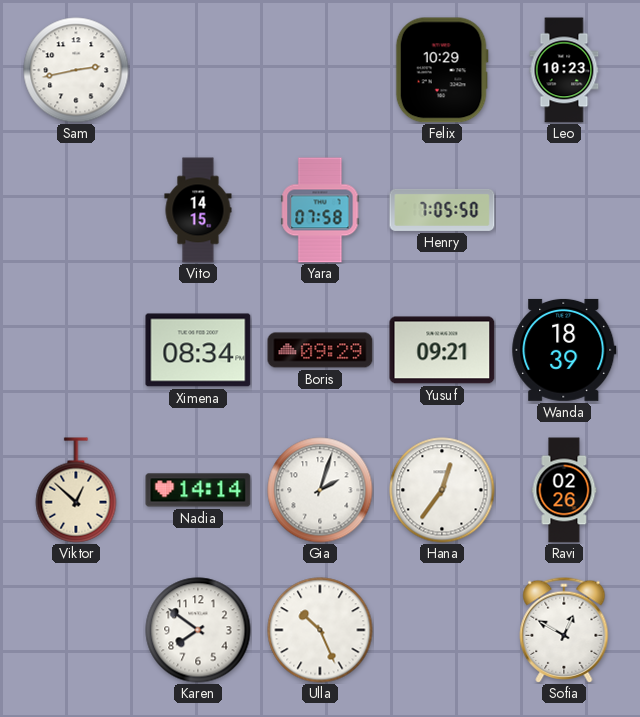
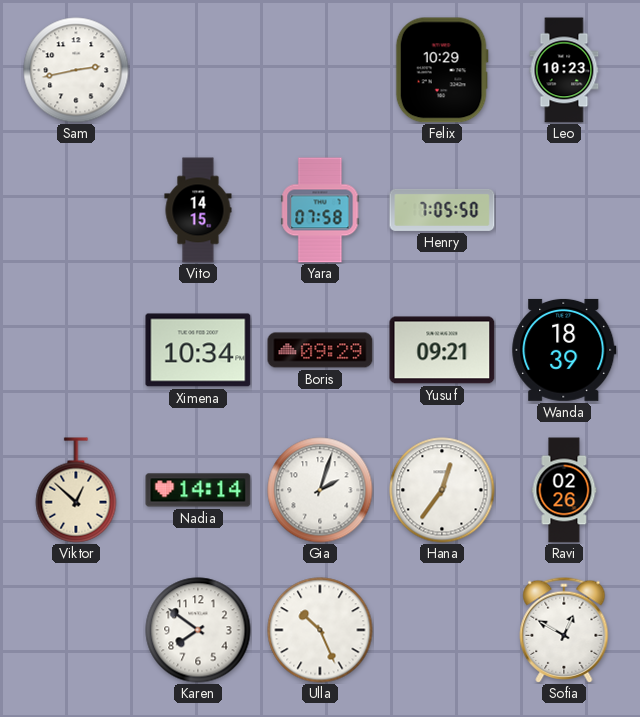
Ximena: 08:34 -> 10:34 (198, 350)
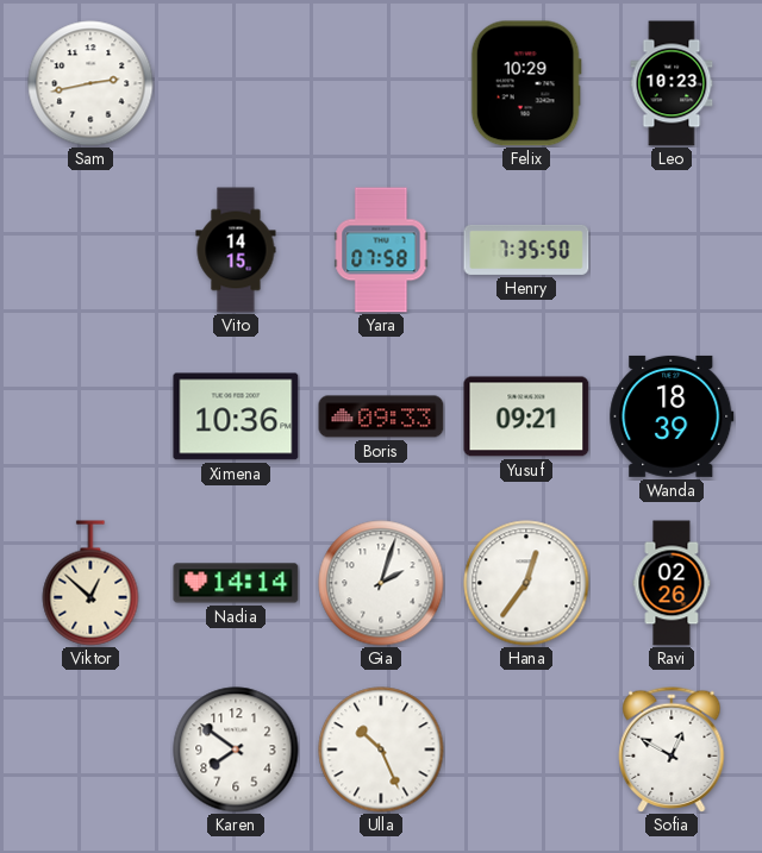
Henry: 7:05 -> 7:35 (526, 250)
Ximena: 10:34 -> 10:36 (236, 416)
Boris: 09:29 -> 09:33 (381, 416)
